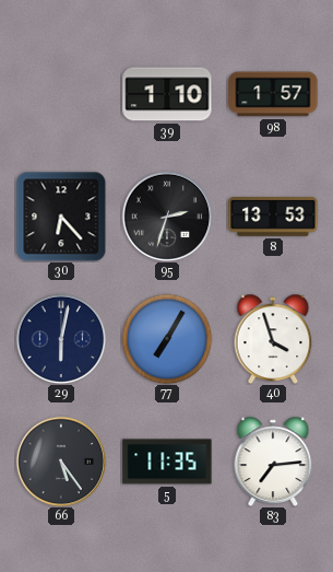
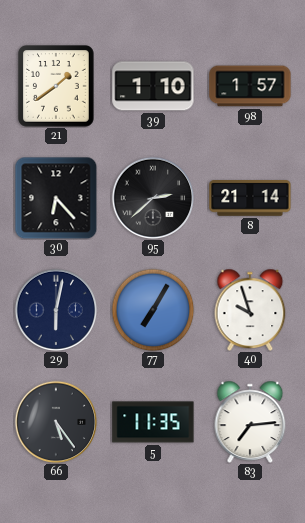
21: none -> 1:39 (57, 86)
95: 2:33 -> 2:38 (153, 198)
8: 13:53 -> 21:14 (250, 199)
40: 3:57 -> 9:57 (250, 309)
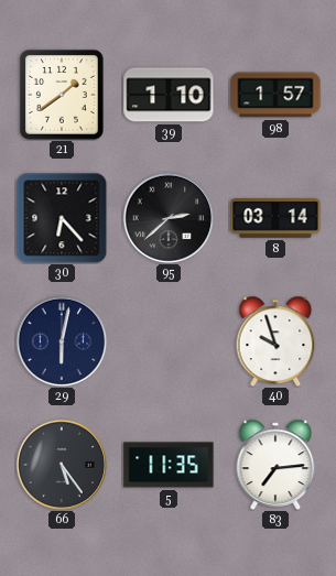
8: 21:14 -> 03:14 (275, 219)
77: 7:05 -> none (153, 310)
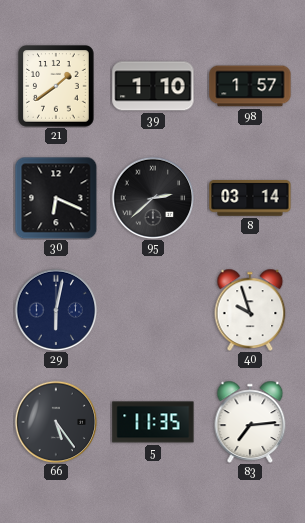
30: 6:23 -> 6:19 (56, 198)
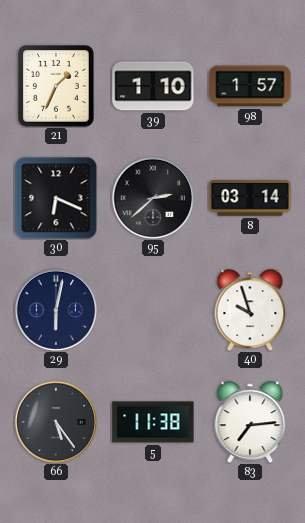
21: 1:39 -> 1:34 (57, 86)
5: 11:35 -> 11:38 (153, 422)
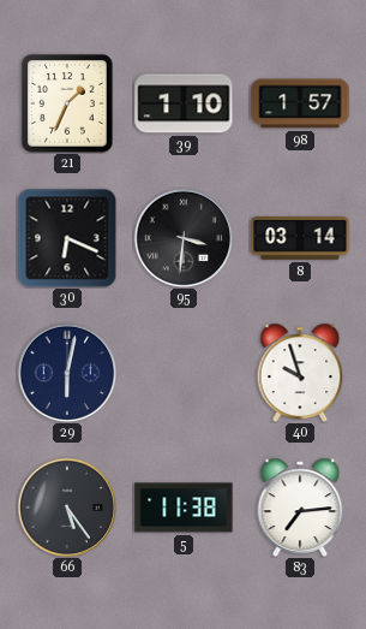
95: 2:38 -> 3:31 (184, 238)
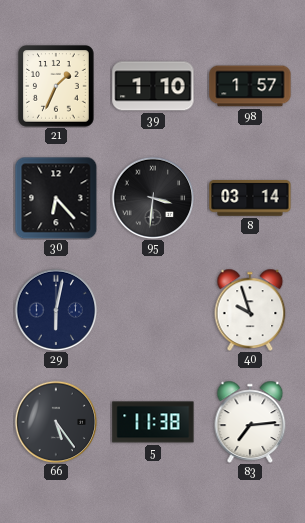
30: 6:19 -> 6:23 (56, 198)
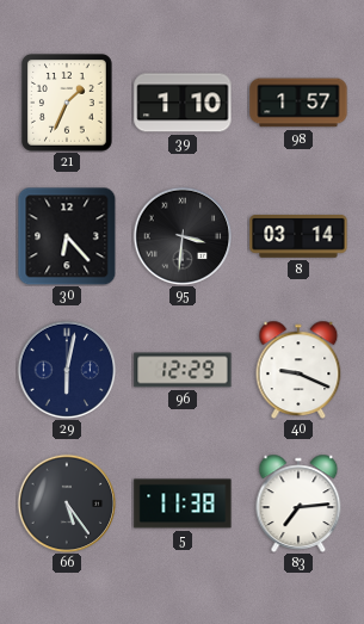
96: none -> 12:29 (183, 370)
40: 9:57 -> 9:19 (298, 369)
